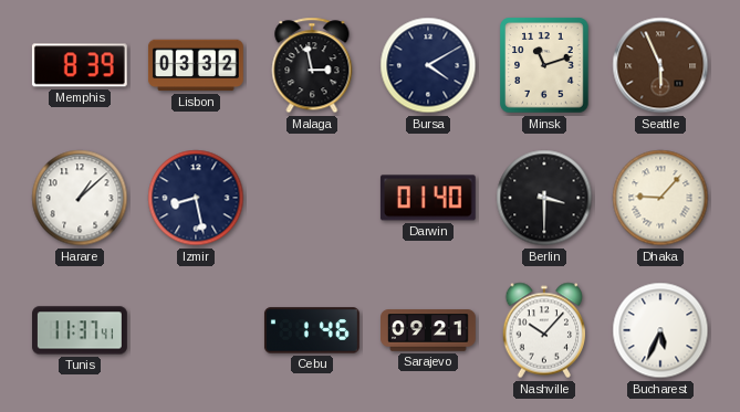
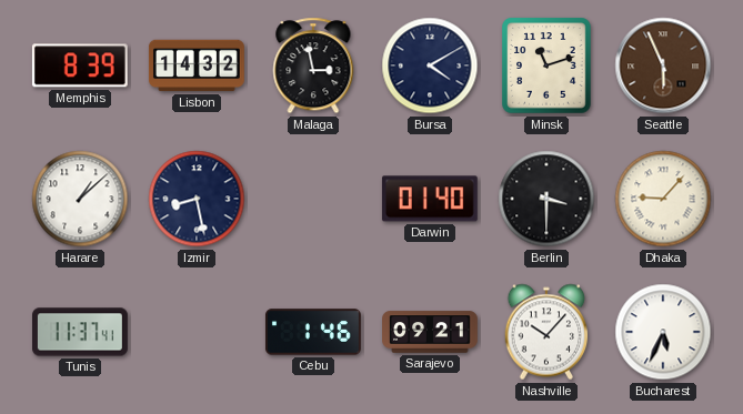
Lisbon: 03:32 -> 14:32 (197, 65)
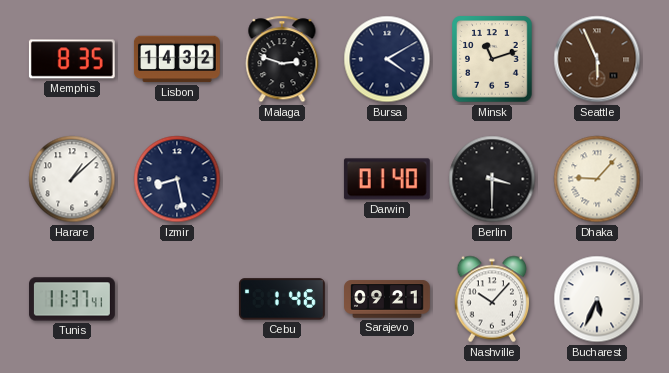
Memphis: 8:39 -> 8:35 (72, 59)
Malaga: 2:58 -> 2:48 (282, 59)
